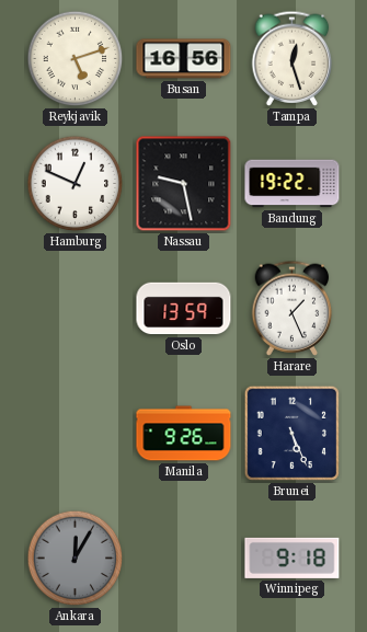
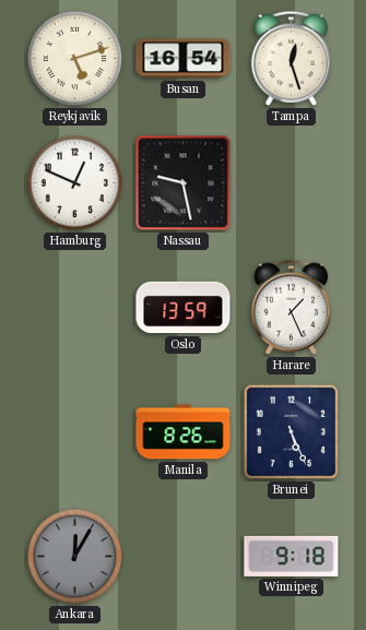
Busan: 16:56 -> 16:54 (184, 59)
Bandung: 19:22 -> none (293, 184)
Manila: 9:26 -> 8:26 (184, 432)
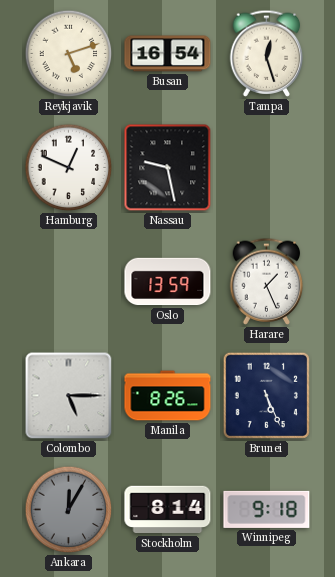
Colombo: none -> 5:15 (69, 396)
Stockholm: none -> 8:14 (168, 510)
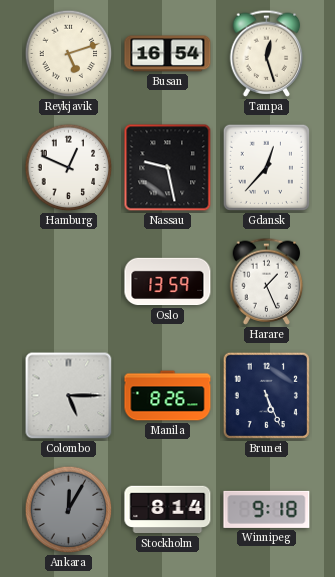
Gdansk: none -> 12:37 (266, 167)
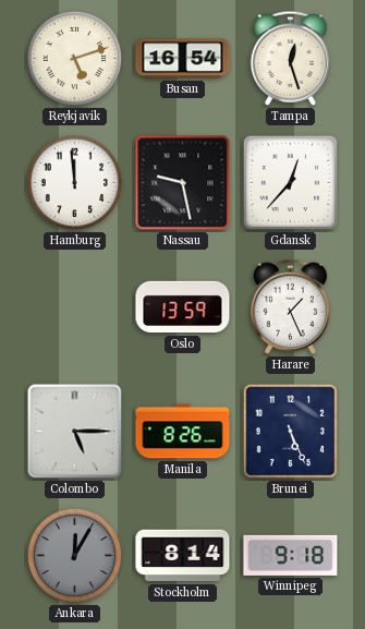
Hamburg: 12:49 -> 11:59 (75, 183)
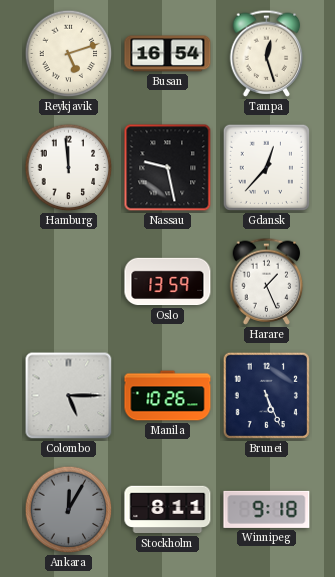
Manila: 8:26 -> 10:26 (168, 396)
Stockholm: 8:14 -> 8:11 (168, 510)
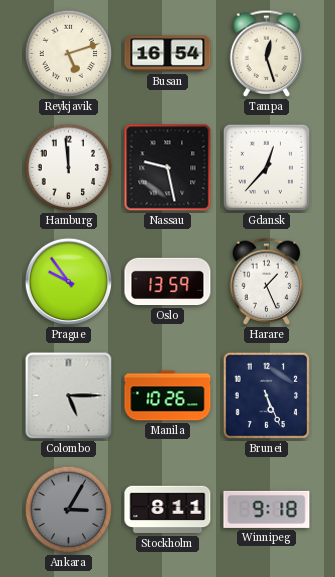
Prague: none -> 9:54 (69, 282)
Ankara: 12:05 -> 3:05 (69, 510)
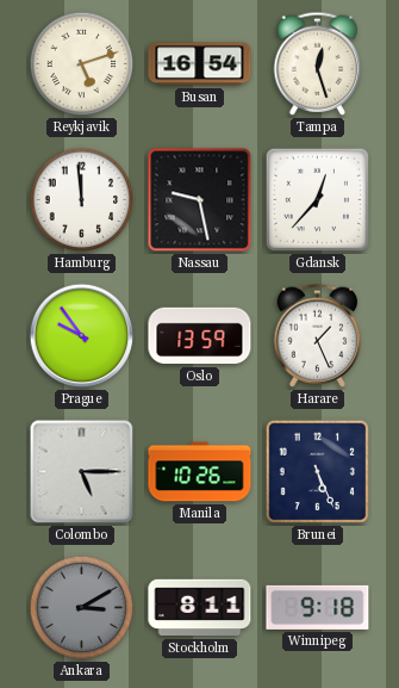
Ankara: 3:05 -> 3:10 (82, 608)
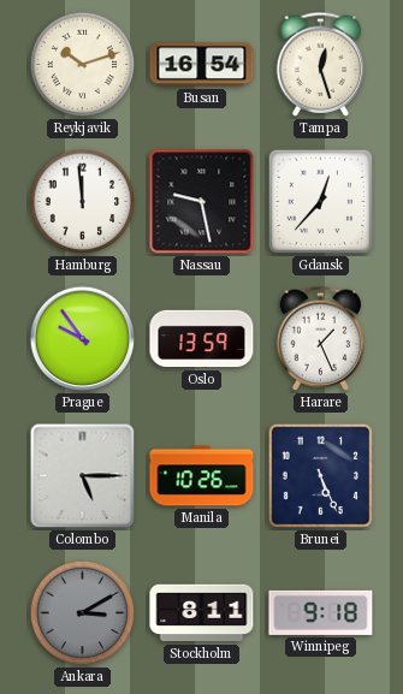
Reykjavik: 5:12 -> 10:12 (83, 65)
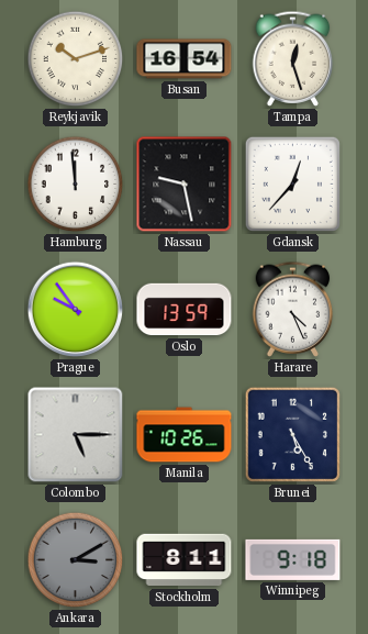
Harare: 1:26 -> 4:26 (293, 309)
Brunei: 5:26 -> 5:25 (292, 434)
